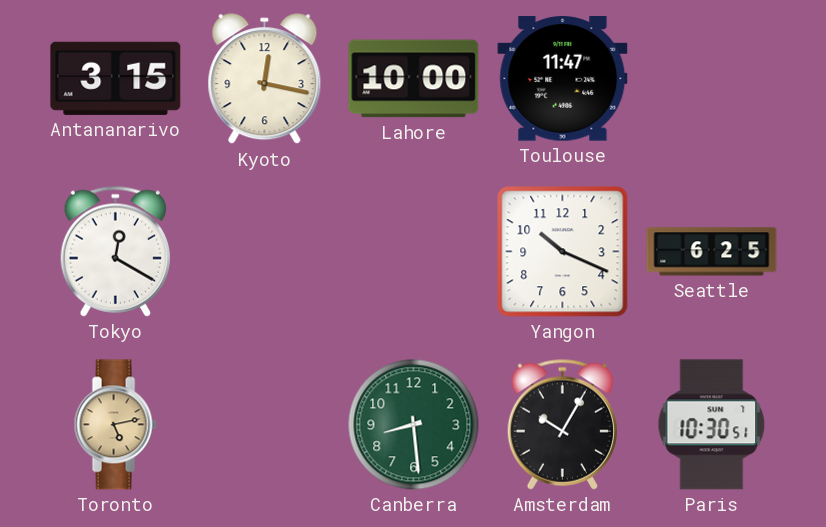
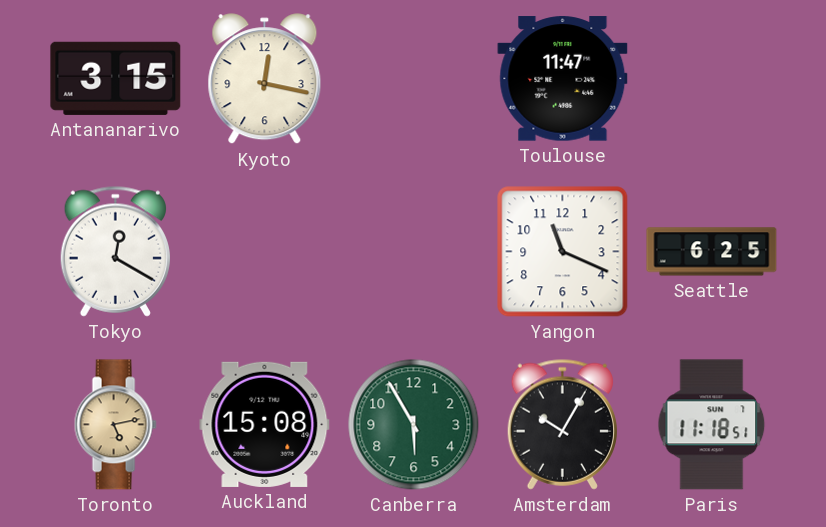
Lahore: 10:00 -> none (414, 79)
Yangon: 10:19 -> 11:19 (563, 252)
Auckland: none -> 15:08 (265, 424)
Canberra: 8:29 -> 5:55 (414, 425)
Paris: 10:30 -> 11:18 (712, 425)
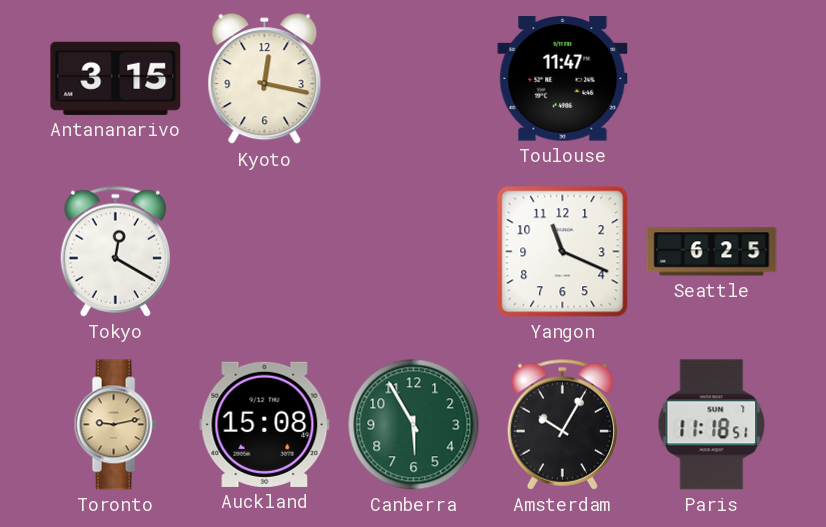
Toronto: 5:13 -> 9:13 (115, 425)
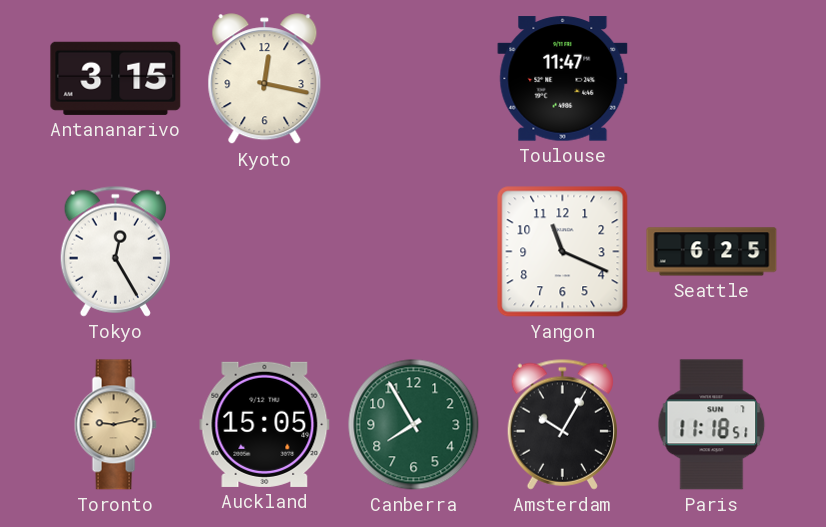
Tokyo: 12:20 -> 12:25 (115, 251)
Auckland: 15:08 -> 15:05 (265, 424)
Canberra: 5:55 -> 7:55 (414, 425)
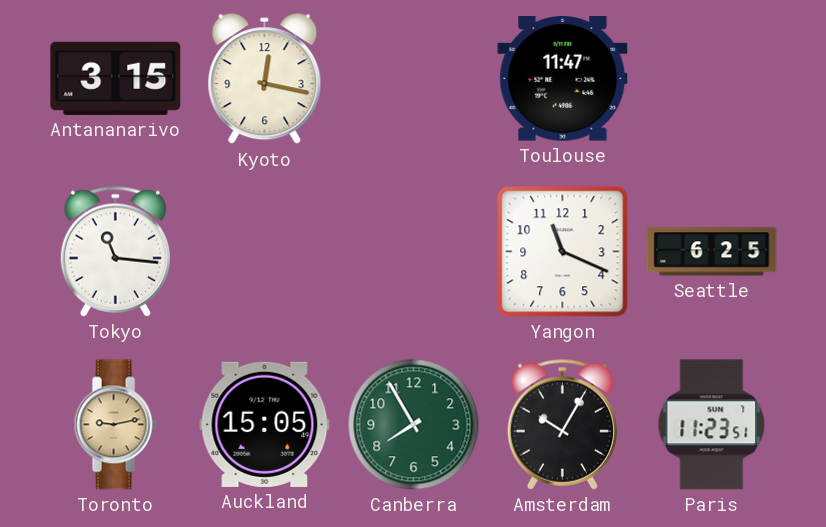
Tokyo: 12:25 -> 11:16 (115, 251)
Paris: 11:18 -> 11:23 (712, 425)
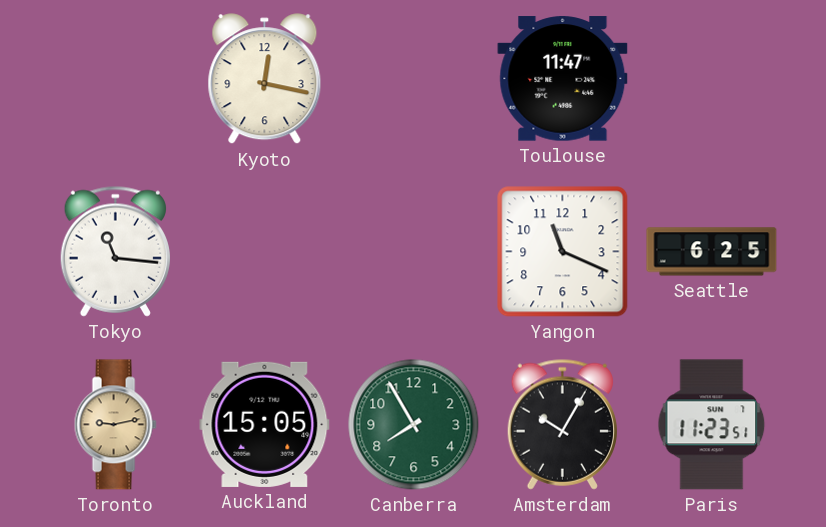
Antananarivo: 3:15 -> none (116, 78)
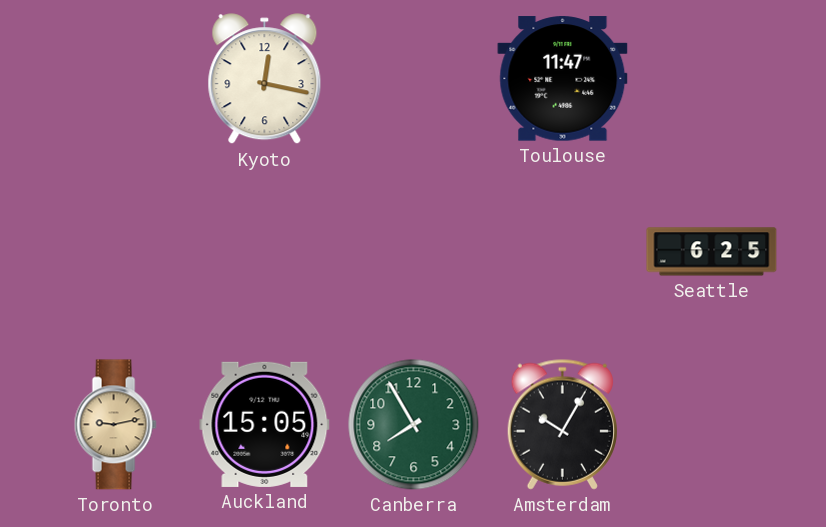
Tokyo: 11:16 -> none (115, 251)
Yangon: 11:19 -> none (563, 252)
Paris: 11:23 -> none (712, 425)
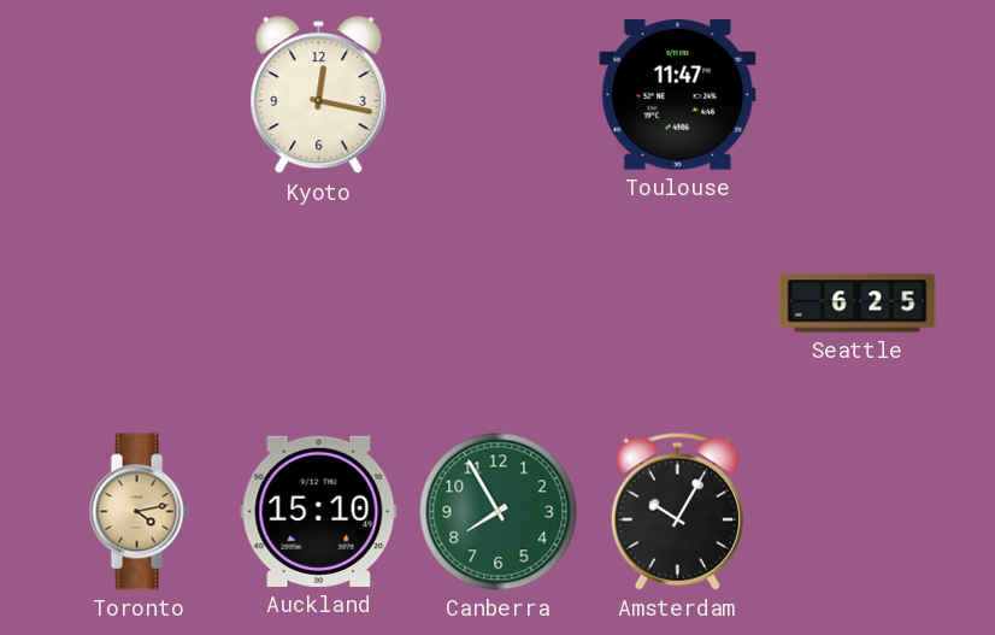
Toronto: 9:13 -> 4:13 (139, 512)
Auckland: 15:05 -> 15:10 (319, 511)
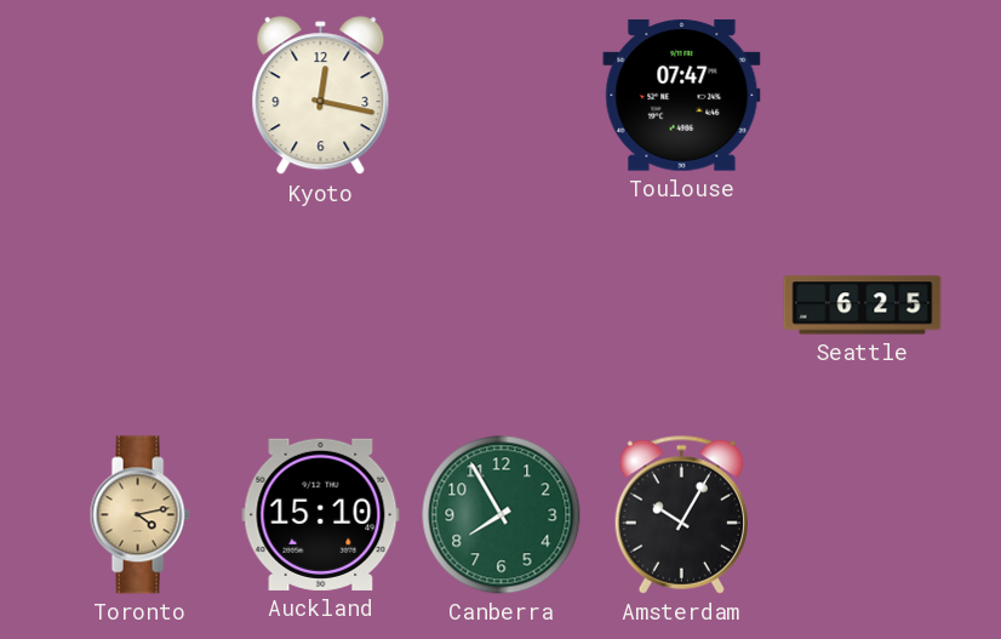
Toulouse: 11:47 -> 07:47 (682, 96)
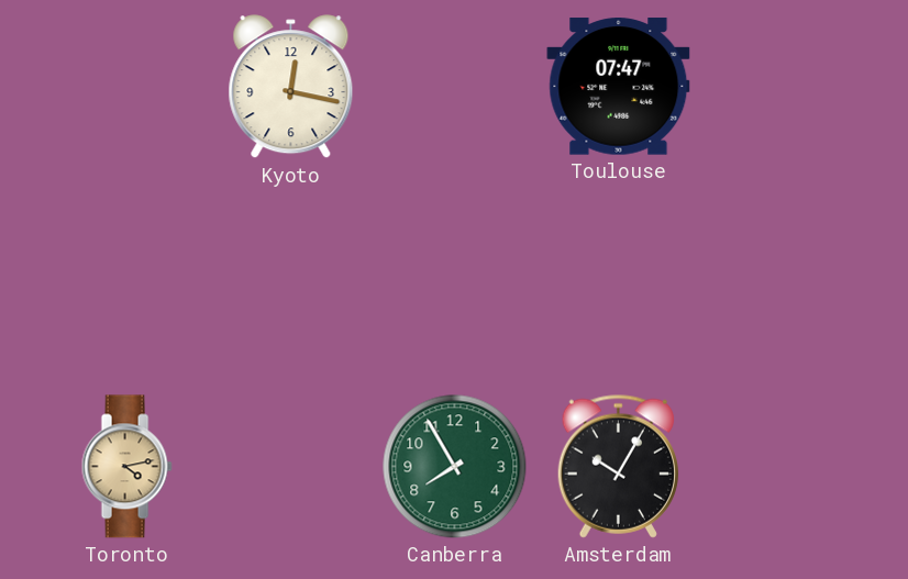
Seattle: 6:25 -> none (863, 306)
Auckland: 15:10 -> none (321, 514)
